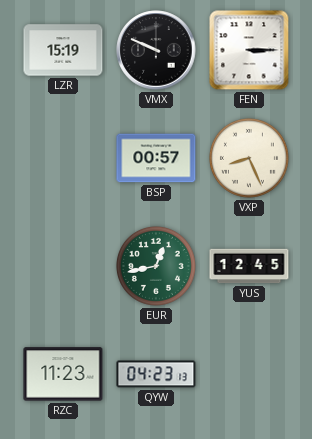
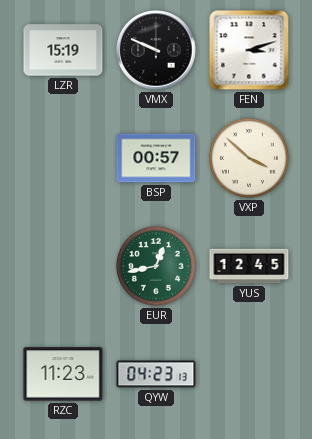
FEN: 3:15 -> 3:12 (249, 50)
VXP: 8:26 -> 3:52 (249, 158)
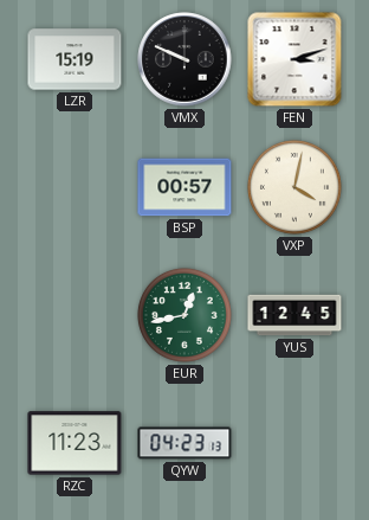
VXP: 3:52 -> 4:02 (294, 187)
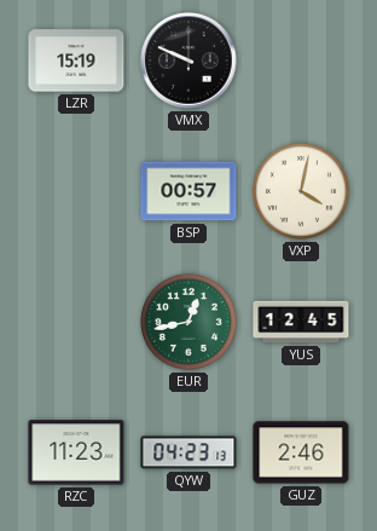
FEN: 3:12 -> none (294, 59)
GUZ: none -> 2:46 (301, 452)
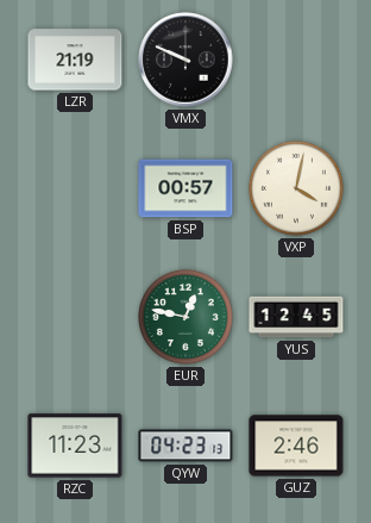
LZR: 15:19 -> 21:19 (75, 60)
EUR: 12:43 -> 12:47 (185, 317)
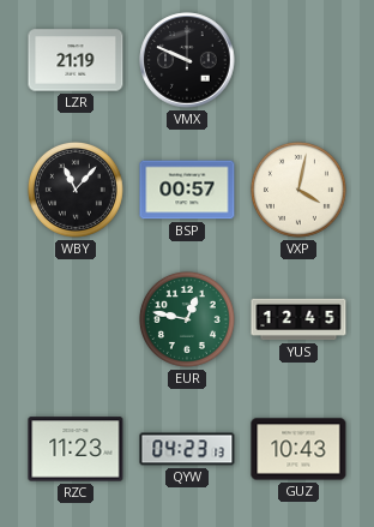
WBY: none -> 11:07 (76, 190)
GUZ: 2:46 -> 10:43 (298, 449)
